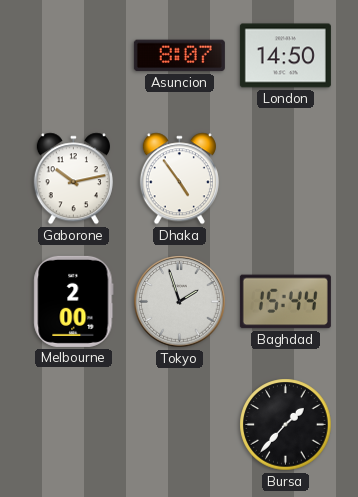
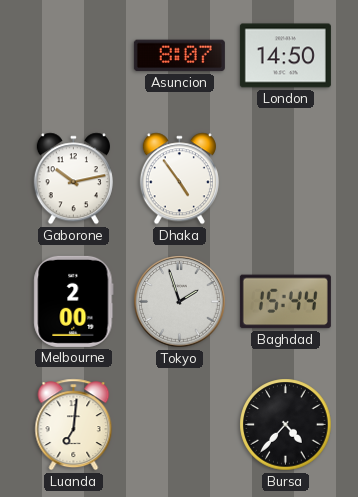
Luanda: none -> 7:01 (74, 425)
Bursa: 1:37 -> 4:37 (286, 425)
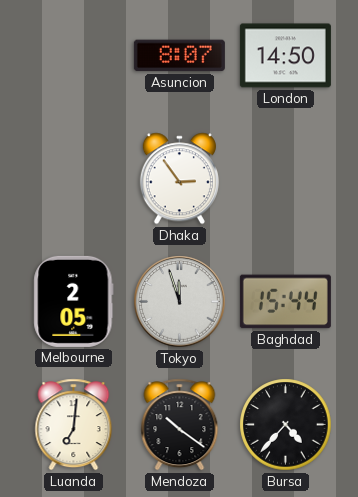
Gaborone: 10:13 -> none (73, 179)
Dhaka: 4:54 -> 2:54 (179, 179)
Melbourne: 2:00 -> 2:05 (74, 301)
Tokyo: 1:57 -> 11:57 (180, 302)
Mendoza: none -> 10:21 (180, 425)
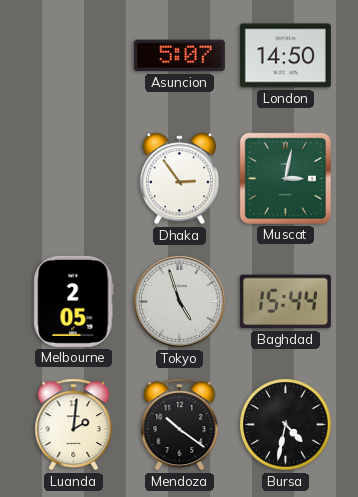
Asuncion: 8:07 -> 5:07 (179, 56)
Muscat: none -> 3:02 (285, 178)
Tokyo: 11:57 -> 4:57 (180, 302)
Luanda: 7:01 -> 2:01 (74, 425)
Bursa: 4:37 -> 4:32 (286, 425)
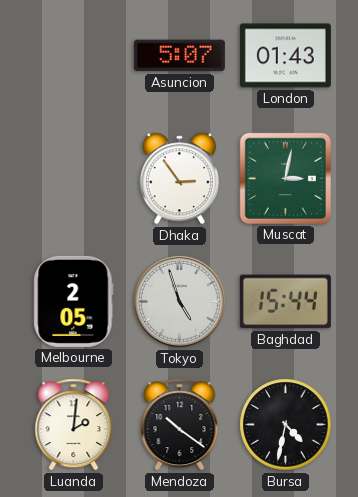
London: 14:50 -> 01:43 (285, 56)
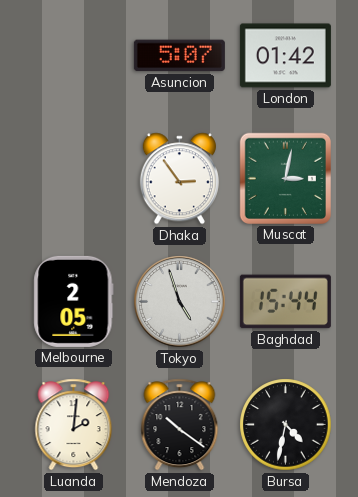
London: 01:43 -> 01:42 (285, 56)
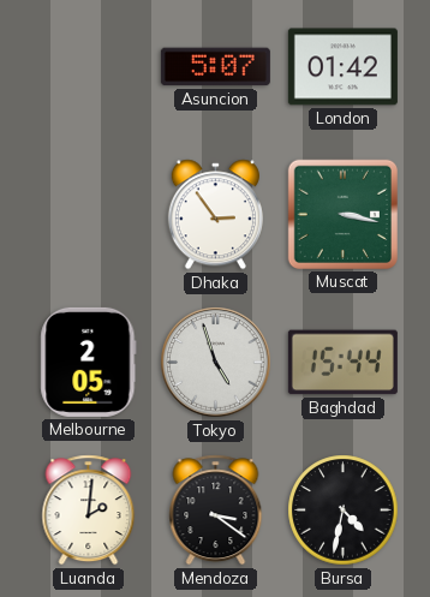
Muscat: 3:02 -> 3:17 (342, 214)
Mendoza: 10:21 -> 3:21 (216, 511)
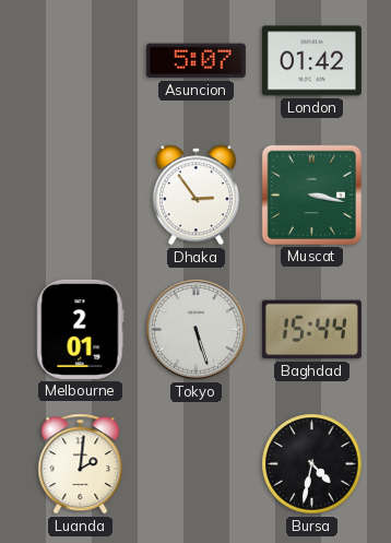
Melbourne: 2:05 -> 2:01 (81, 329)
Tokyo: 4:57 -> 5:27 (197, 330)
Mendoza: 3:21 -> none (216, 511)
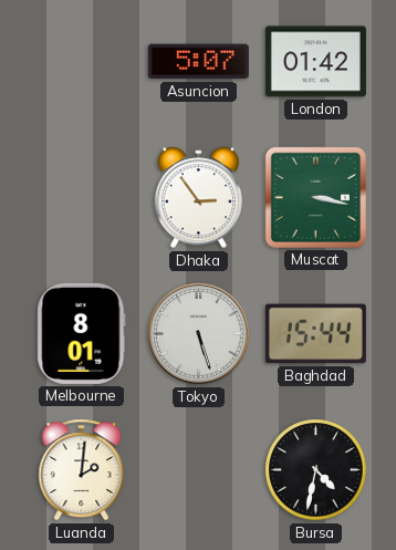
Melbourne: 2:01 -> 8:01 (82, 333)
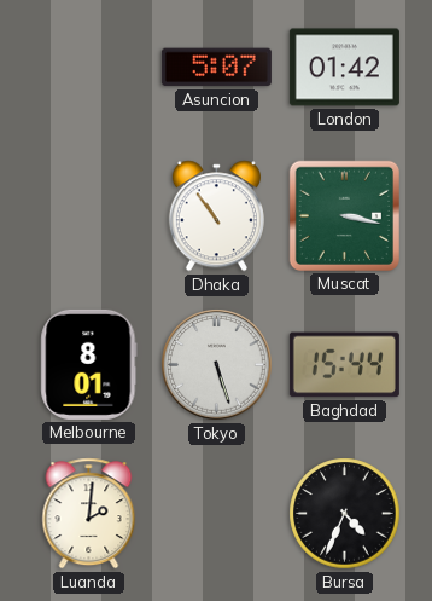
Dhaka: 2:54 -> 10:54 (216, 216)
Bursa: 4:32 -> 4:34 (345, 514)
